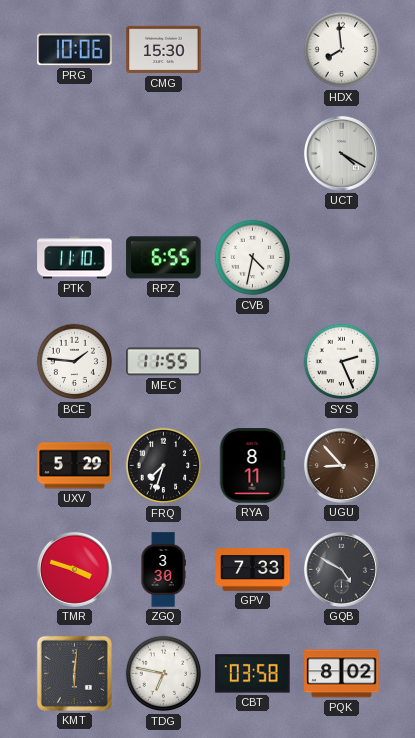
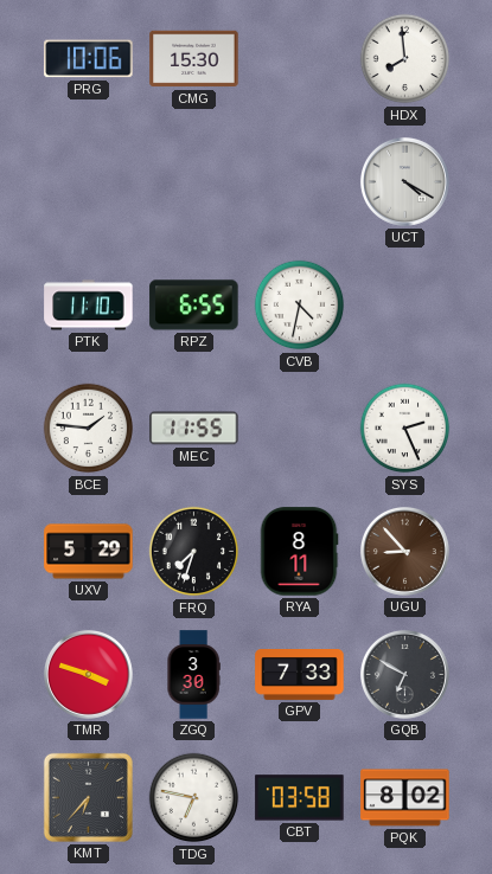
GQB: 4:50 -> 6:50 (404, 674)
KMT: 6:01 -> 6:37 (88, 797)
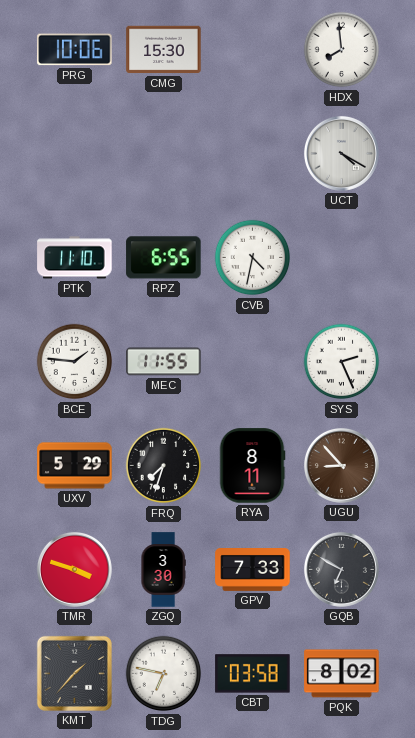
KMT: 6:37 -> 1:37 (74, 673)
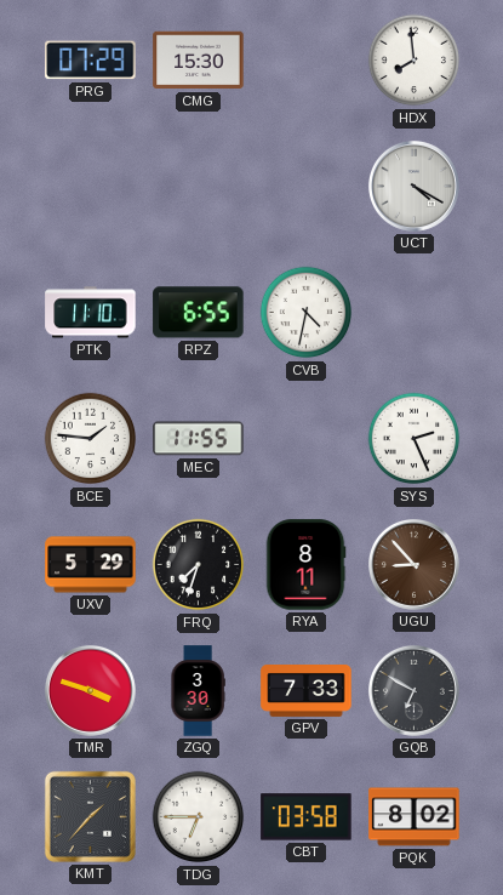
PRG: 10:06 -> 07:29 (91, 61)
TDG: 6:47 -> 6:45 (199, 817)
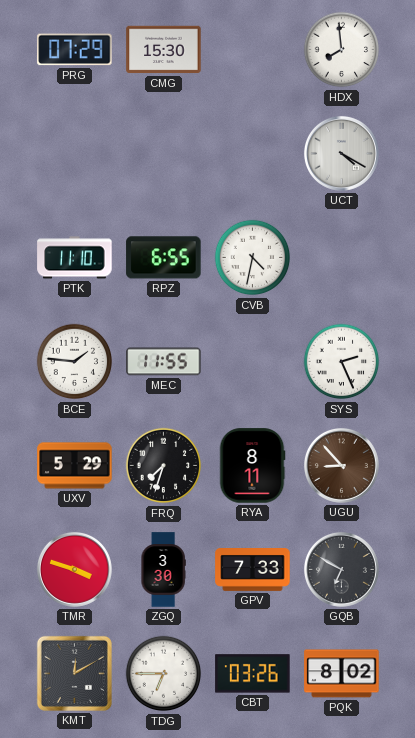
KMT: 1:37 -> 12:10 (74, 673)
CBT: 03:58 -> 03:26 (253, 674)
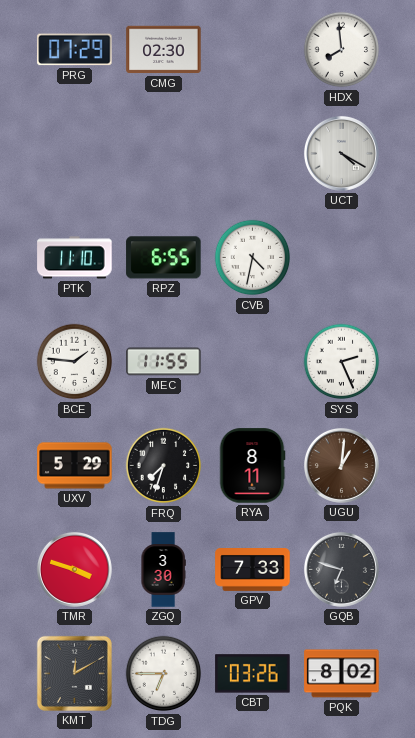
CMG: 15:30 -> 02:30 (164, 50)
UGU: 8:53 -> 1:01 (341, 465)
GQB: 6:50 -> 6:48 (341, 569)
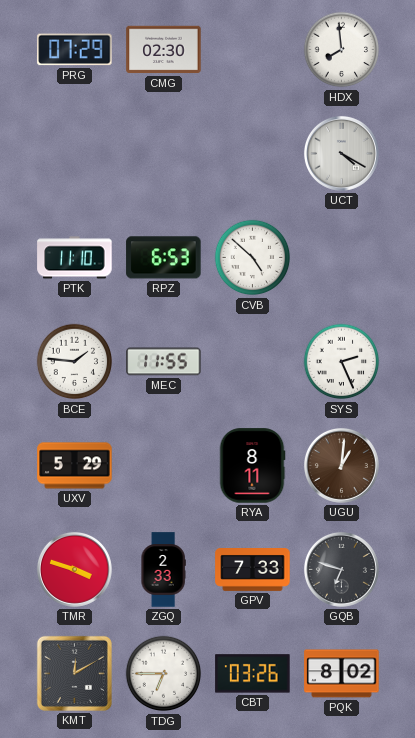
RPZ: 6:55 -> 6:53 (164, 258)
CVB: 4:32 -> 4:52 (253, 258)
FRQ: 7:33 -> none (164, 466)
ZGQ: 3:30 -> 2:33 (163, 570)
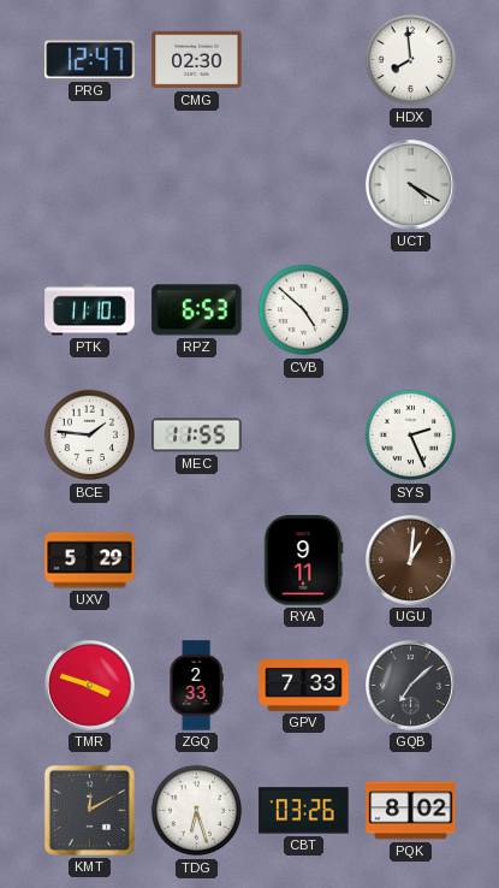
PRG: 07:29 -> 12:47 (90, 60)
RYA: 8:11 -> 9:11 (303, 561)
GQB: 6:48 -> 7:08 (410, 685)
TDG: 6:45 -> 6:27 (197, 811)
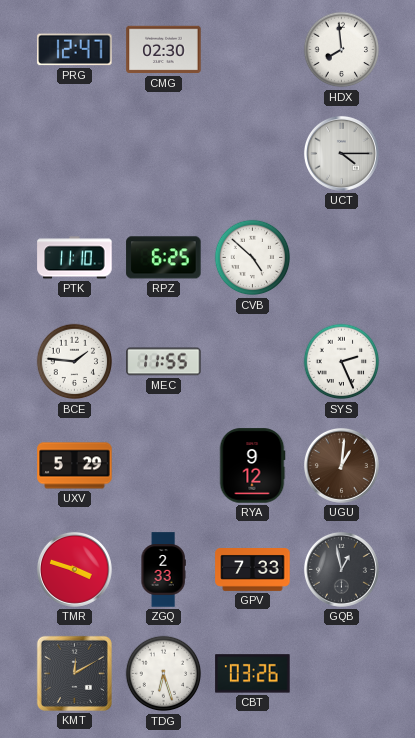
UCT: 4:20 -> 4:15 (341, 153)
RPZ: 6:53 -> 6:25 (164, 258)
RYA: 9:11 -> 9:12 (252, 466)
GQB: 7:08 -> 12:58 (341, 569)
PQK: 8:02 -> none (411, 811)
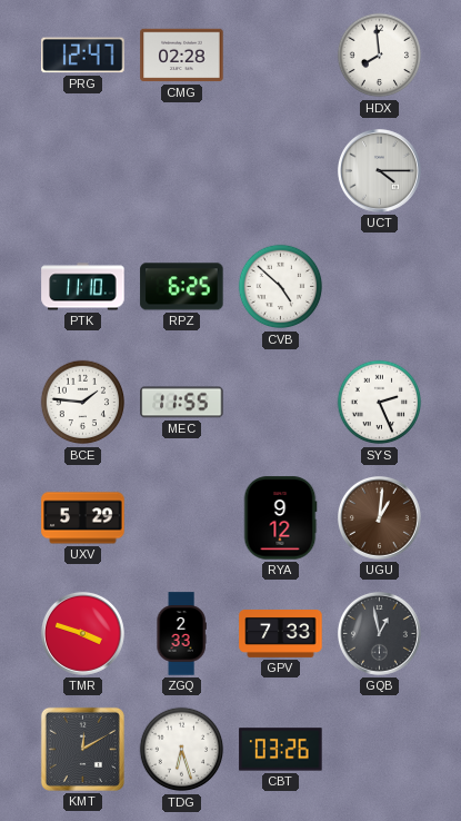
CMG: 02:30 -> 02:28 (182, 56)
